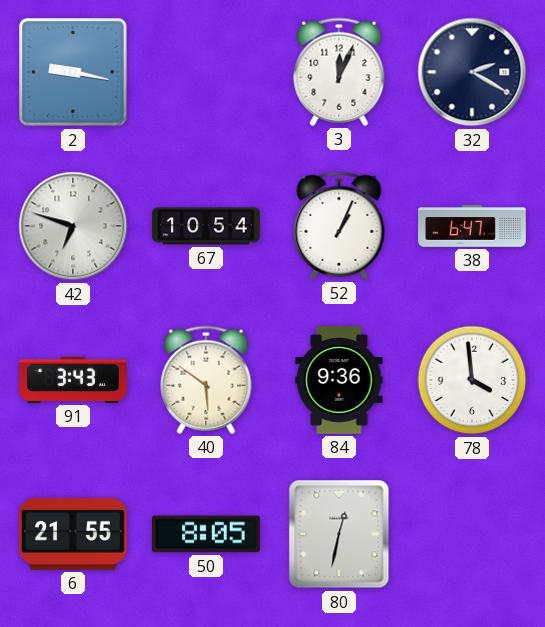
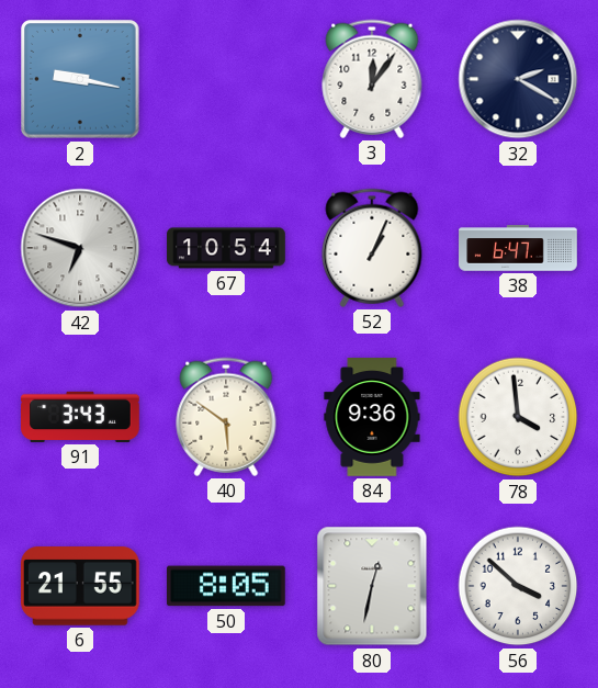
3: 12:04 -> 12:06 (372, 79)
56: none -> 3:52 (518, 586)
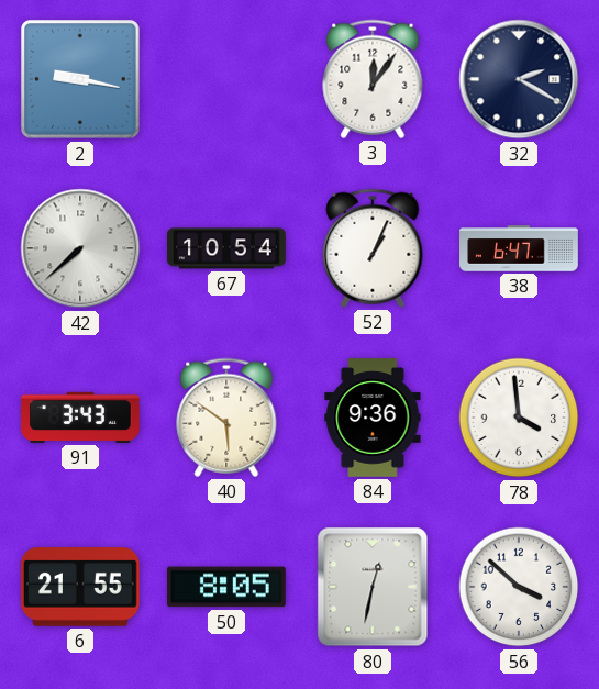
42: 6:48 -> 7:38 (80, 248)
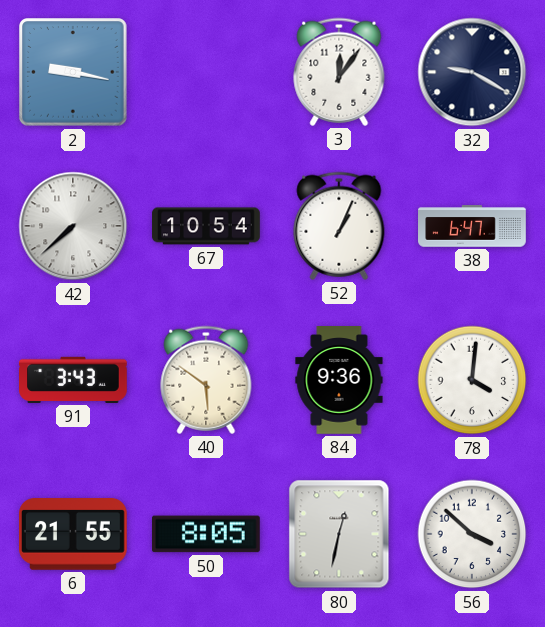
32: 2:20 -> 9:20 (472, 72)
78: 3:59 -> 4:01 (472, 380)
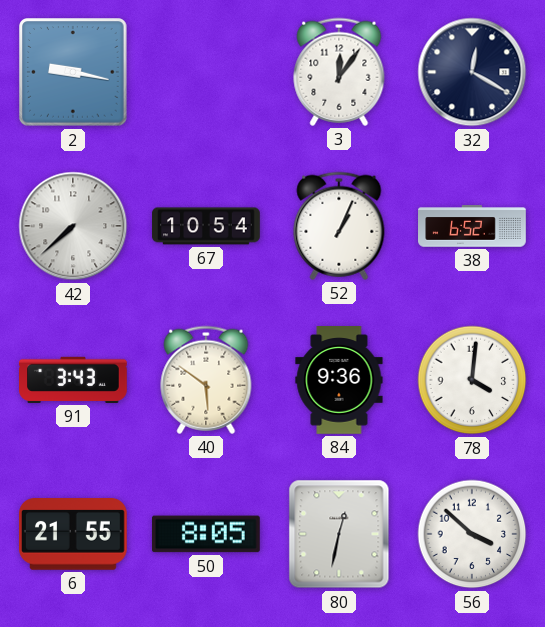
32: 9:20 -> 12:20 (472, 72)
38: 6:47 -> 6:52 (472, 226)
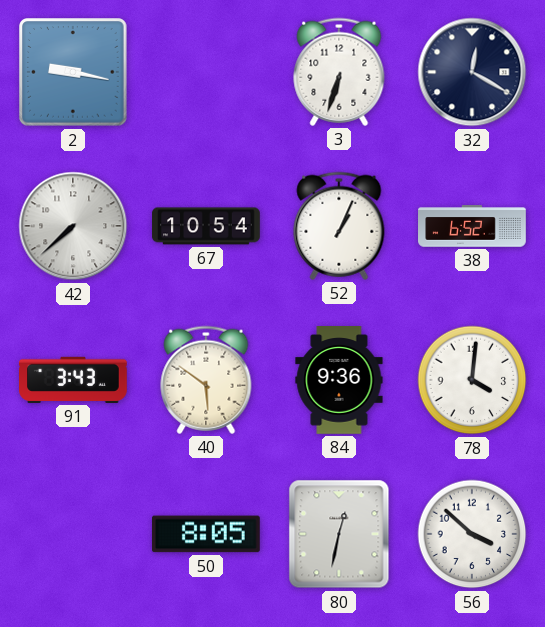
3: 12:06 -> 6:33 (339, 72)
6: 21:55 -> none (74, 534)
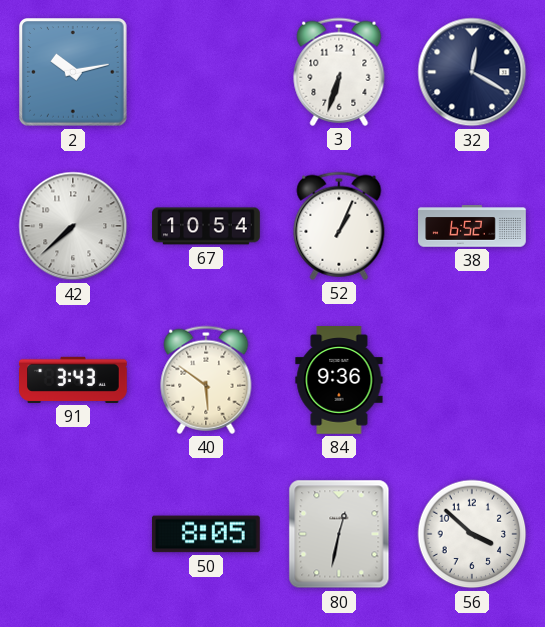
2: 9:17 -> 10:13 (73, 72)
78: 4:01 -> none (472, 380)
